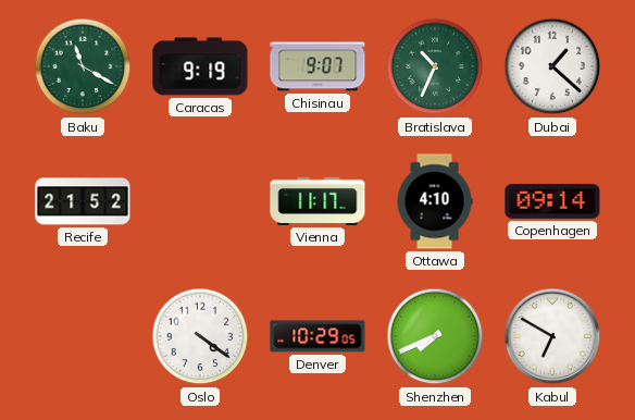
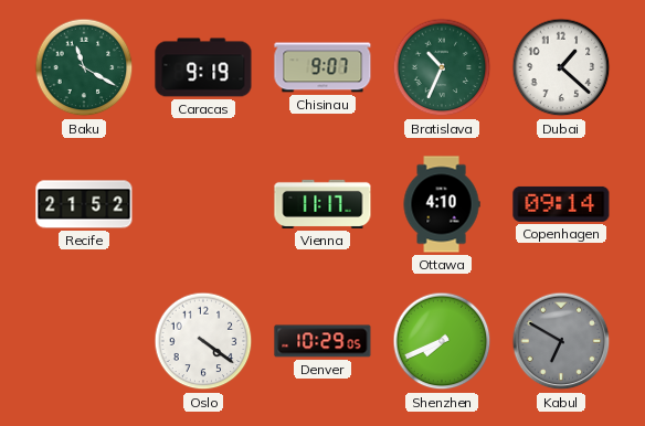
Kabul dial: white -> grey (561, 341)
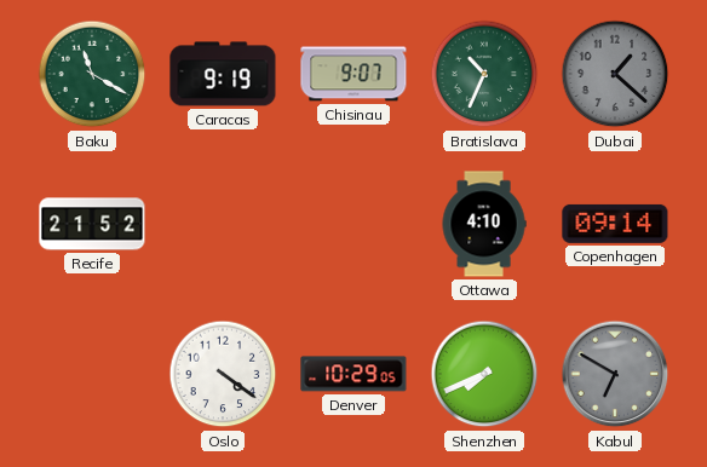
Dubai dial: white -> grey (615, 74)
Vienna: 11:17 -> none (322, 204)
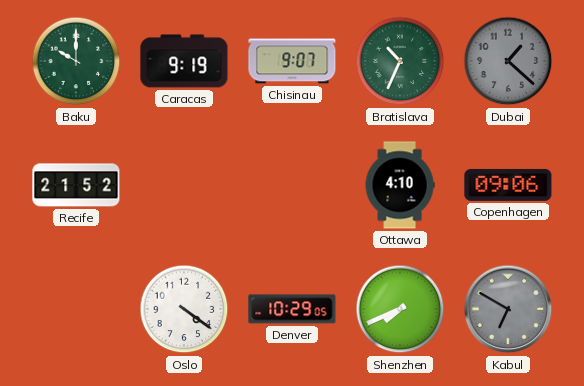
Baku: 11:20 -> 10:00 (76, 61)
Copenhagen: 09:14 -> 09:06 (508, 185)
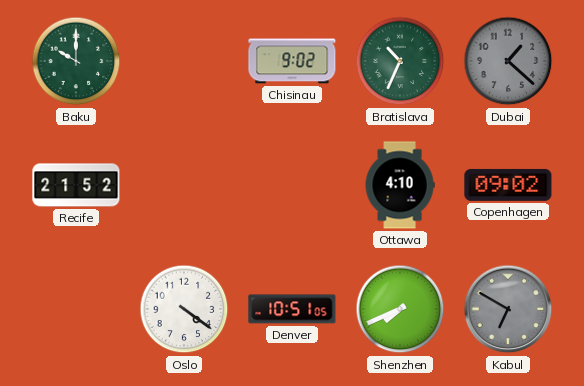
Caracas: 9:19 -> none (184, 61)
Chisinau: 9:07 -> 9:02 (292, 61)
Copenhagen: 09:06 -> 09:02 (508, 185)
Denver: 10:29 -> 10:51 (292, 309)
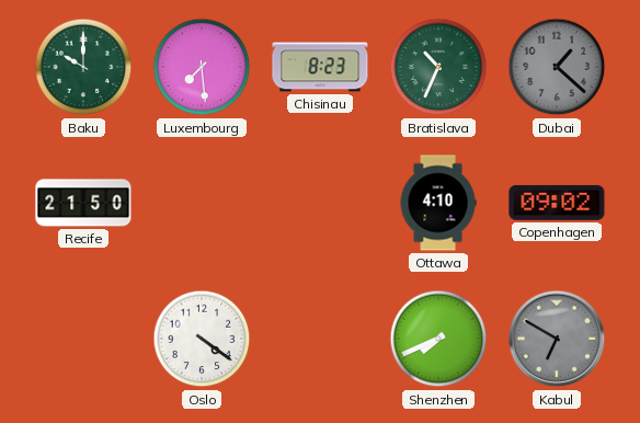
Luxembourg: none -> 7:29 (202, 67)
Chisinau: 9:02 -> 8:23 (320, 67)
Recife: 21:52 -> 21:50 (83, 203)
Denver: 10:51 -> none (292, 309)
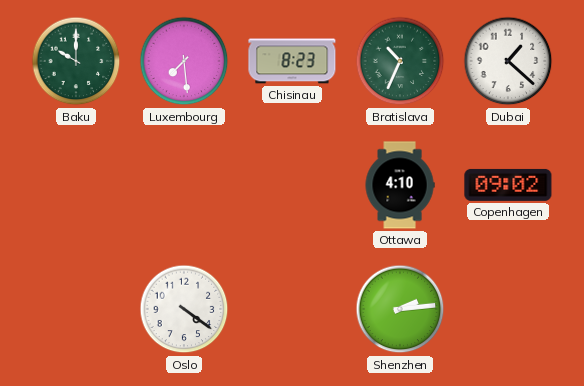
Dubai dial: grey -> white (508, 61)
Recife: 21:50 -> none (83, 203)
Shenzhen: 7:41 -> 2:14 (400, 309)
Kabul: 6:50 -> none (557, 339)
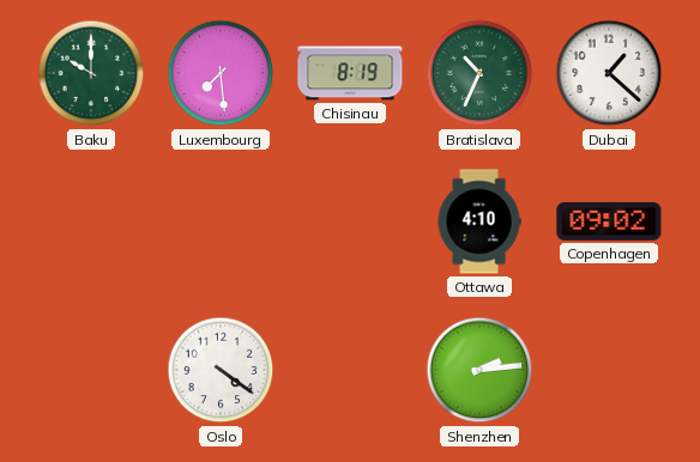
Chisinau: 8:23 -> 8:19 (350, 73)
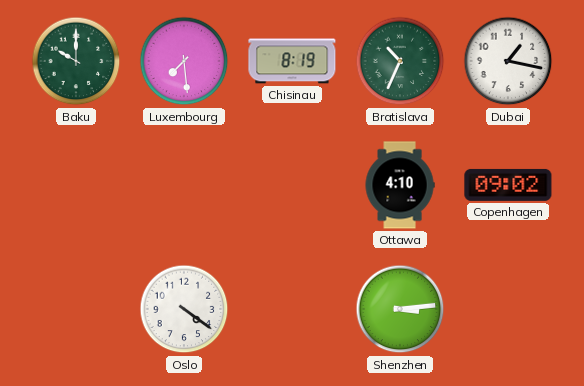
Dubai: 1:22 -> 1:17 (508, 61)
Shenzhen: 2:14 -> 3:14 (400, 309)
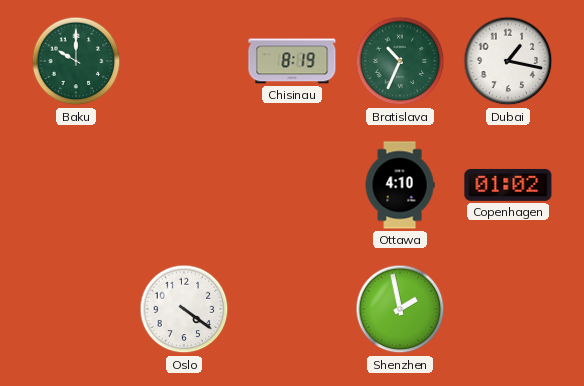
Luxembourg: 7:29 -> none (184, 61)
Copenhagen: 09:02 -> 01:02 (508, 185)
Shenzhen: 3:14 -> 1:58 (400, 309)
